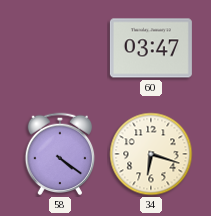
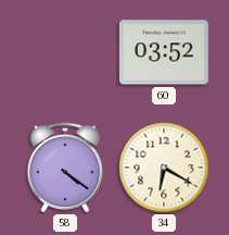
60: 03:47 -> 03:52 (164, 52)
34: 6:18 -> 6:20 (164, 168)
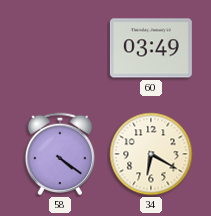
60: 03:52 -> 03:49 (151, 48)
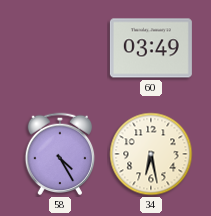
58: 4:21 -> 4:25 (60, 154)
34: 6:20 -> 6:28 (151, 154)
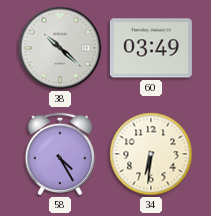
38: none -> 10:22 (60, 48)
34: 6:28 -> 6:31 (151, 154)
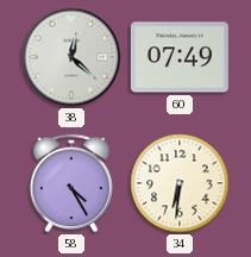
38: 10:22 -> 12:22 (71, 57)
60: 03:49 -> 07:49 (180, 57)
